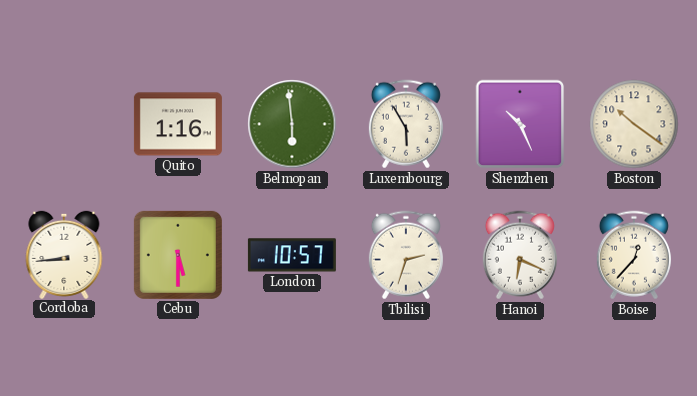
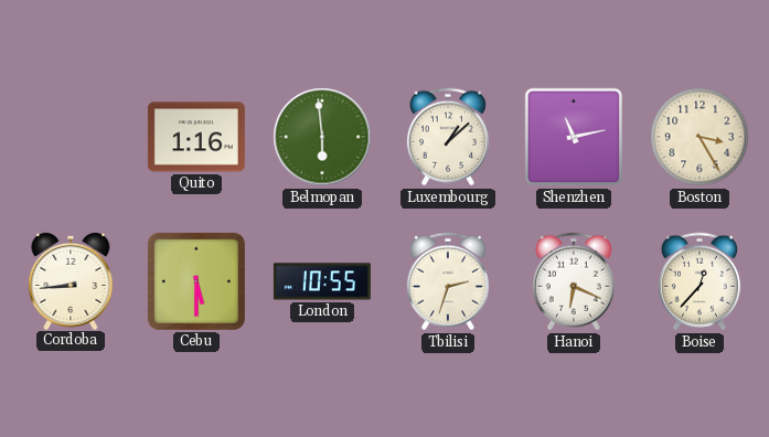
Luxembourg: 5:55 -> 1:08 (448, 137)
Shenzhen: 10:26 -> 11:13 (574, 137)
Boston: 10:21 -> 3:25 (699, 137)
London: 10:57 -> 10:55 (322, 281)
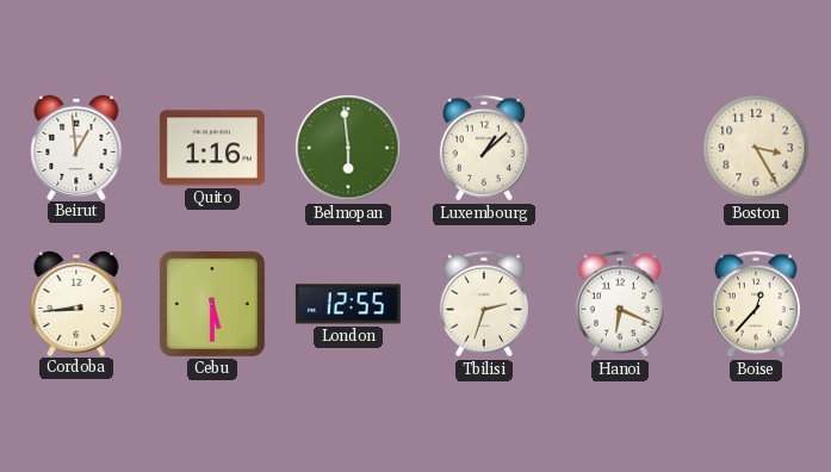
Beirut: none -> 12:59 (76, 147)
Shenzhen: 11:13 -> none (574, 137)
London: 10:55 -> 12:55 (348, 304)
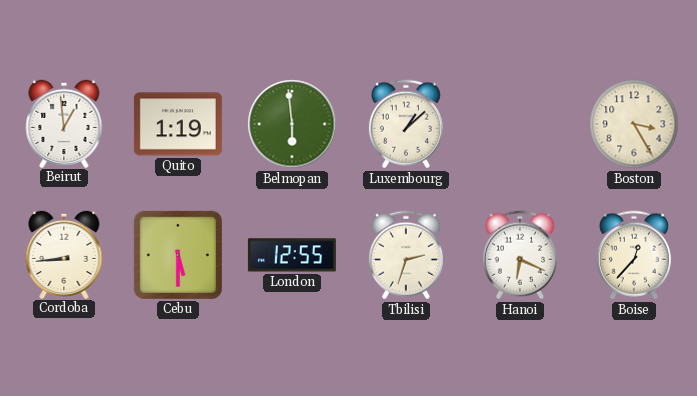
Quito: 1:16 -> 1:19 (178, 124)
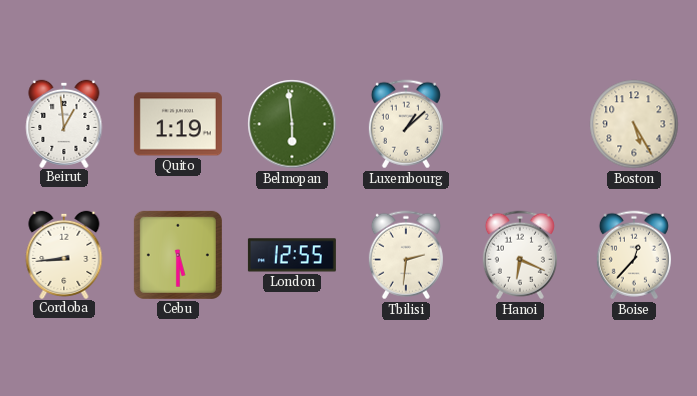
Boston: 3:25 -> 5:25 (634, 124)
Tbilisi: 2:33 -> 2:31 (406, 255)
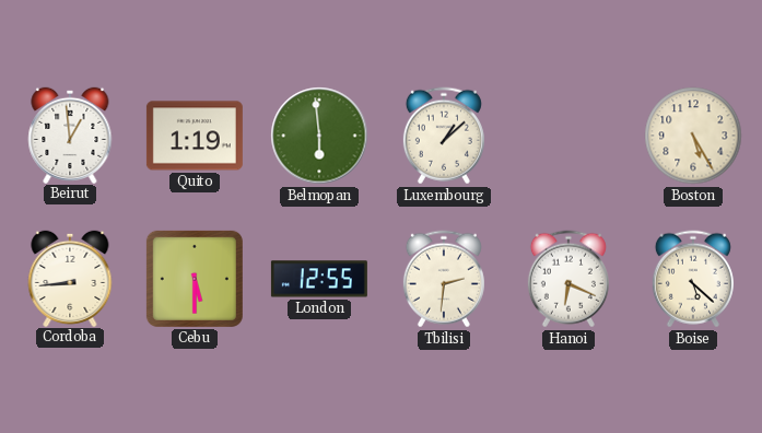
Boise: 12:37 -> 5:22 (693, 279)
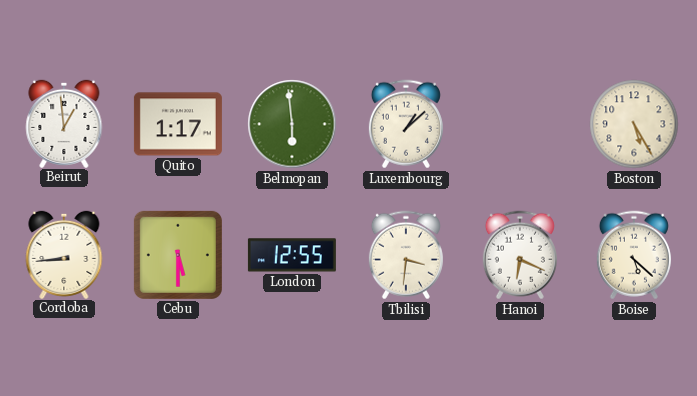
Quito: 1:19 -> 1:17 (178, 124)
Tbilisi: 2:31 -> 3:31 (406, 255)
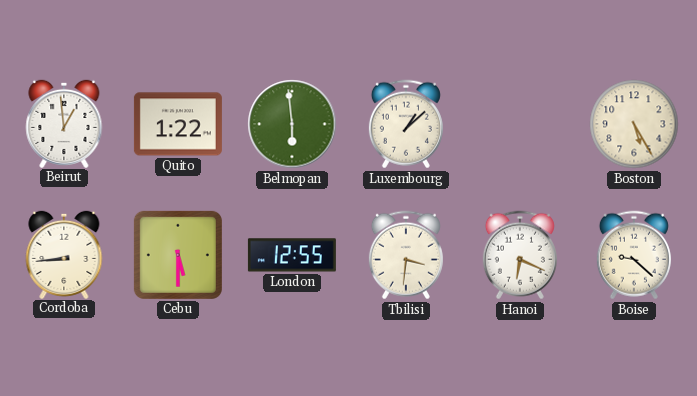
Quito: 1:17 -> 1:22 (178, 124)
Boise: 5:22 -> 9:22 (634, 255)
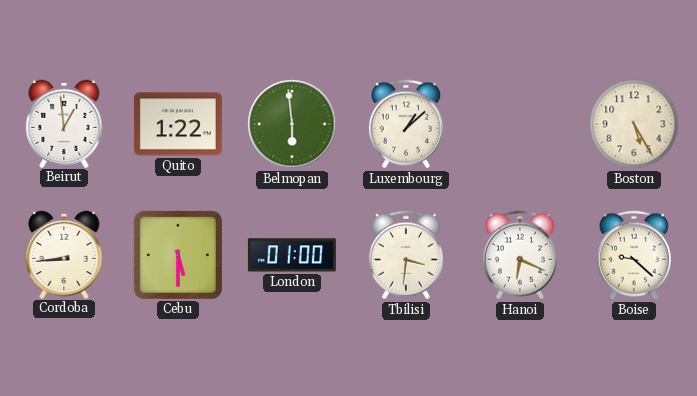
London: 12:55 -> 01:00 (292, 255)
